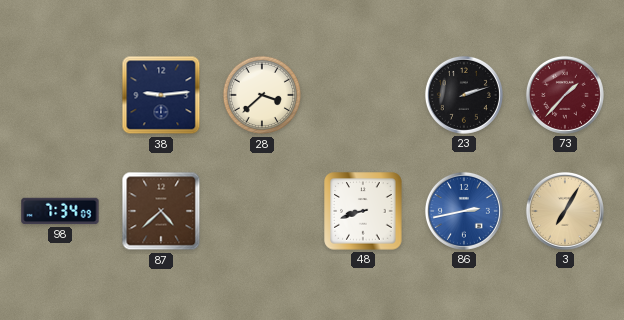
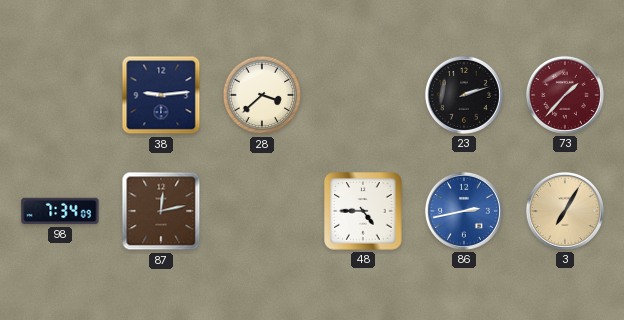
87: 4:38 -> 12:13 (161, 211)
48: 8:42 -> 4:45 (363, 211)
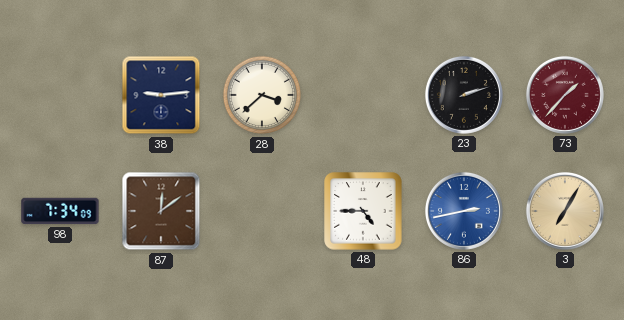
87: 12:13 -> 12:09 (161, 211)
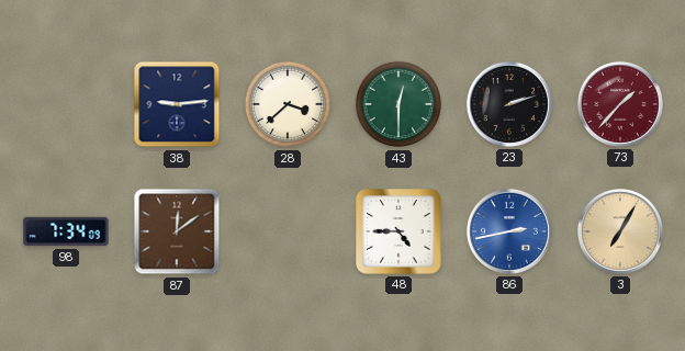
43: none -> 12:30 (398, 104)
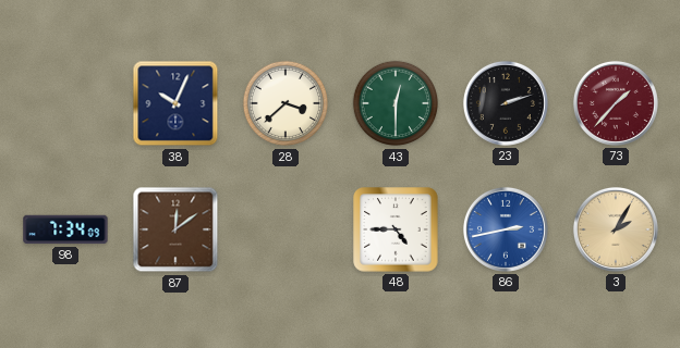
38: 9:14 -> 10:04 (175, 103)
3: 7:05 -> 2:05 (616, 229)
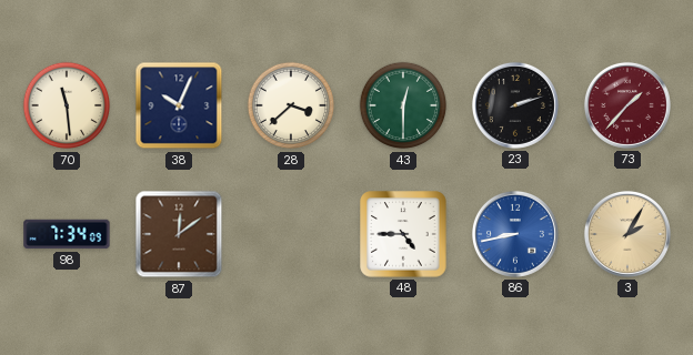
70: none -> 11:29 (67, 105)
86: 2:43 -> 8:43 (515, 234)
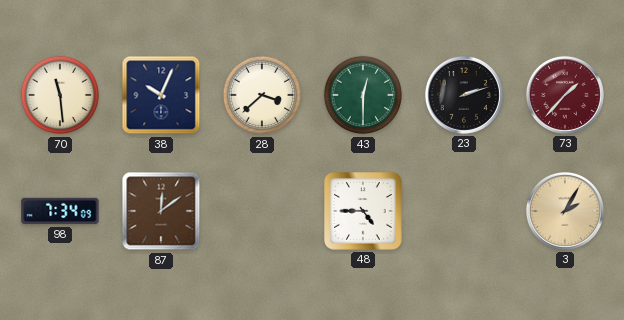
86: 8:43 -> none (515, 234)
